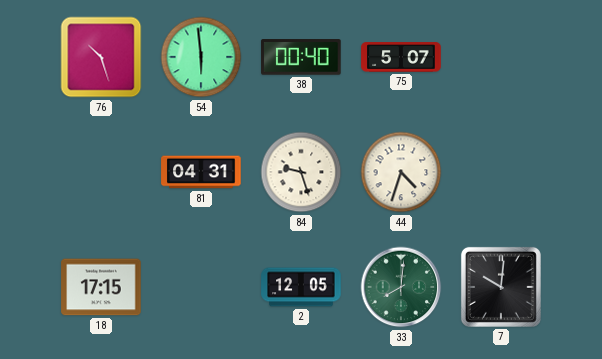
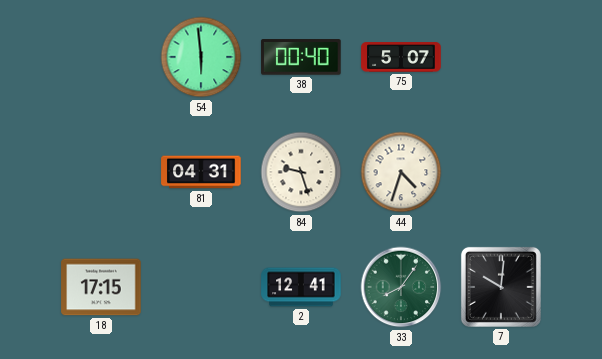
76: 10:27 -> none (101, 57)
2: 12:05 -> 12:41 (301, 287)
33: 8:01 -> 8:06 (401, 287)
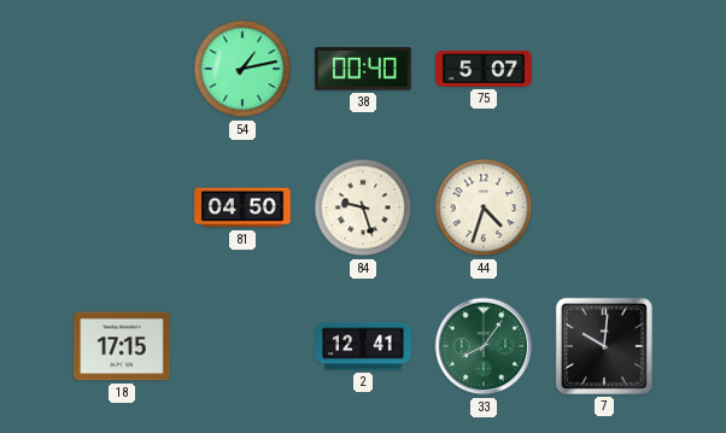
54: 5:59 -> 1:13 (242, 69)
81: 04:31 -> 04:50 (242, 207)
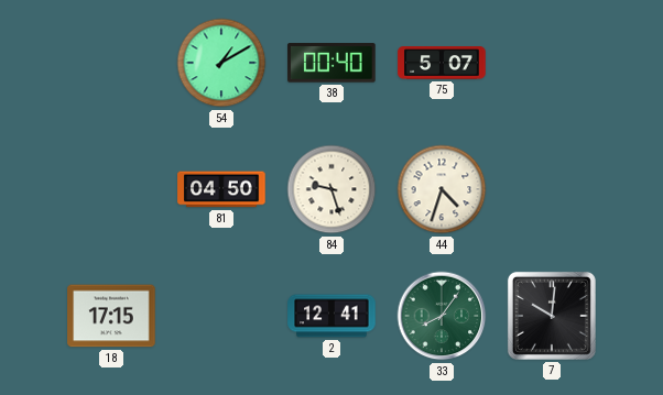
54: 1:13 -> 1:10 (221, 63)
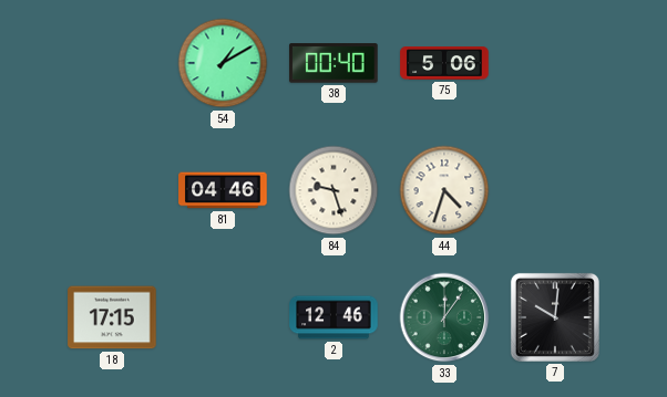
75: 5:07 -> 5:06 (444, 63)
81: 04:50 -> 04:46 (223, 190)
2: 12:41 -> 12:46 (334, 317)
33: 8:06 -> 12:06 (444, 317)
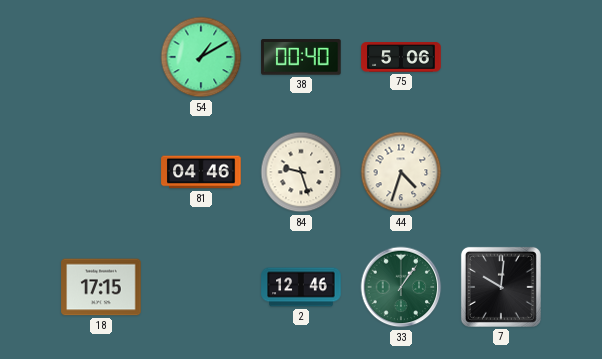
33: 12:06 -> 1:06 (401, 287)
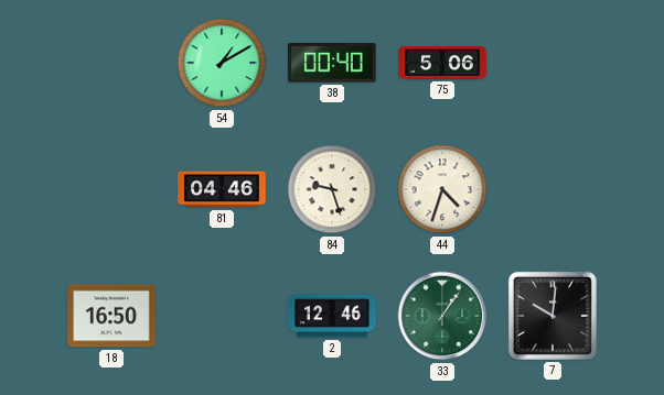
18: 17:15 -> 16:50 (111, 316)
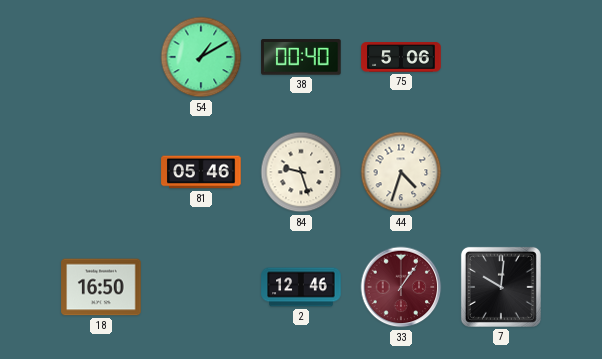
81: 04:46 -> 05:46 (201, 172)
33 dial: green -> burgundy (401, 287)
